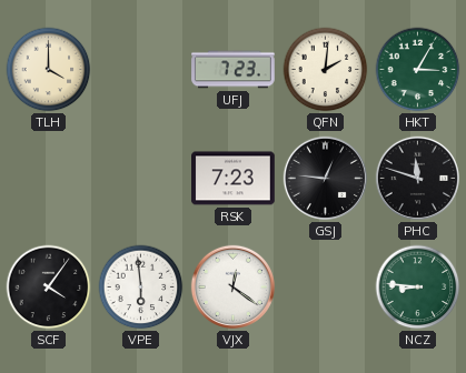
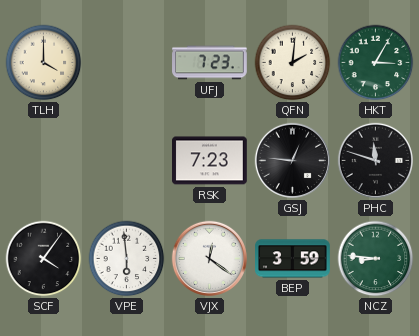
BEP: none -> 3:59 (293, 259)
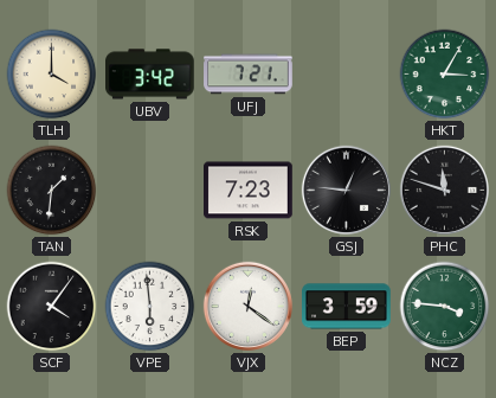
UBV: none -> 3:42 (150, 75)
UFJ: 7:23 -> 7:21 (249, 75)
QFN: 2:01 -> none (293, 63)
TAN: none -> 1:31 (52, 191)
NCZ: 8:46 -> 3:46 (445, 307)
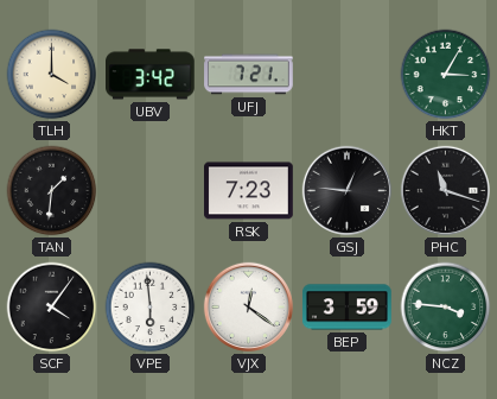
PHC: 11:48 -> 11:18 (445, 190)
